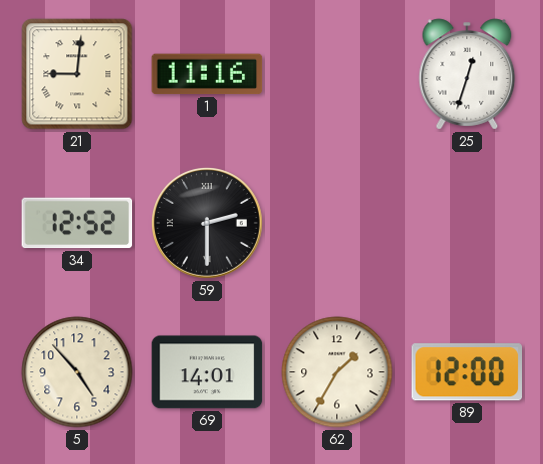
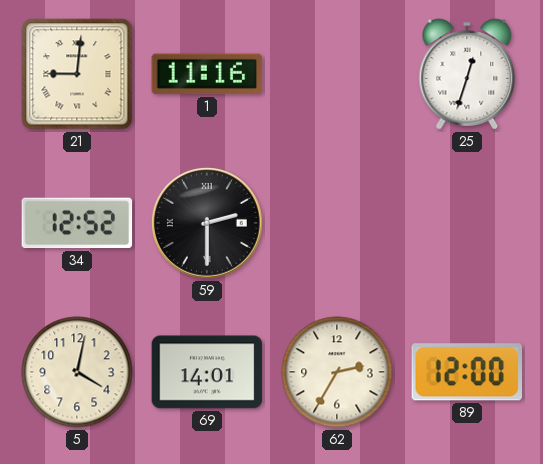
5: 4:53 -> 4:02 (77, 372)
62: 1:35 -> 2:35 (337, 372)
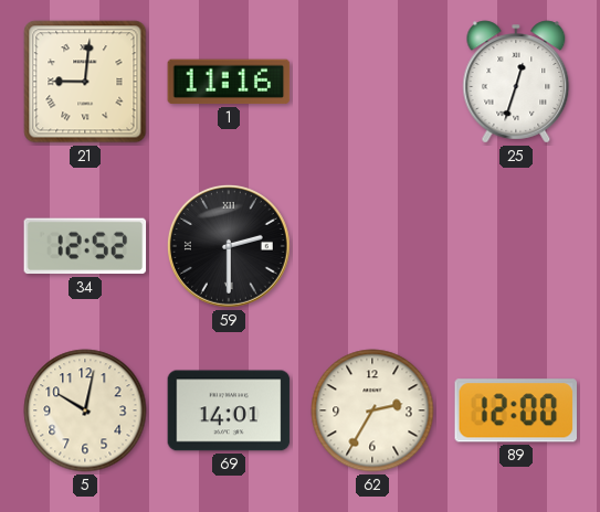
5: 4:02 -> 10:02 (85, 410)
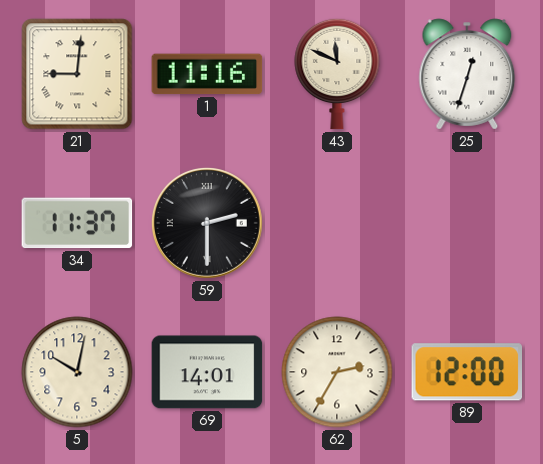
43: none -> 11:49 (337, 74)
34: 12:52 -> 11:37 (77, 223)
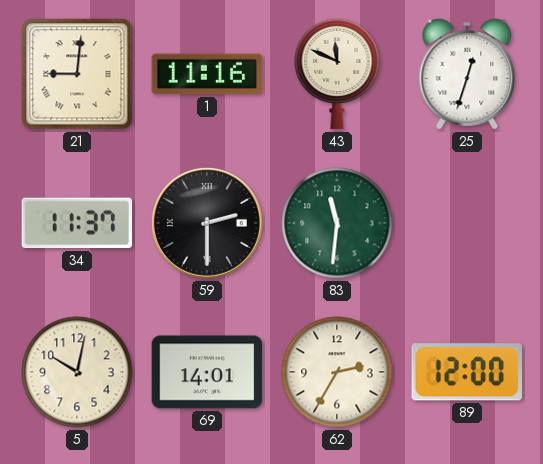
83: none -> 11:31 (337, 223)
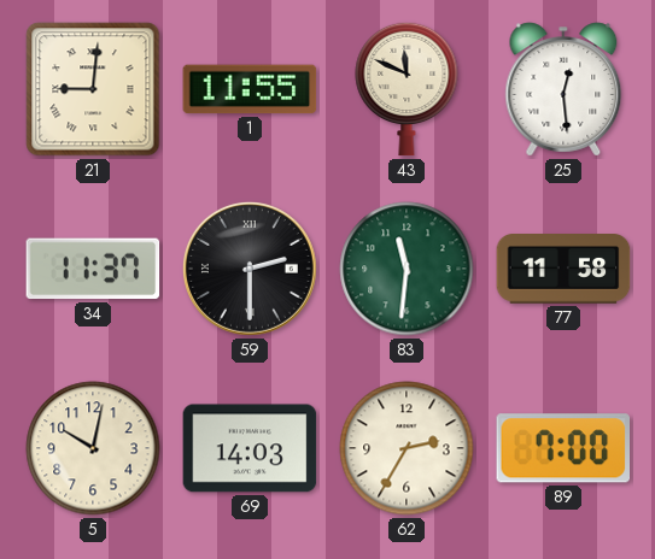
1: 11:16 -> 11:55 (250, 89)
25: 12:33 -> 12:29 (563, 89)
77: none -> 11:58 (563, 270)
69: 14:01 -> 14:03 (250, 448)
89: 12:00 -> 7:00 (562, 448)
